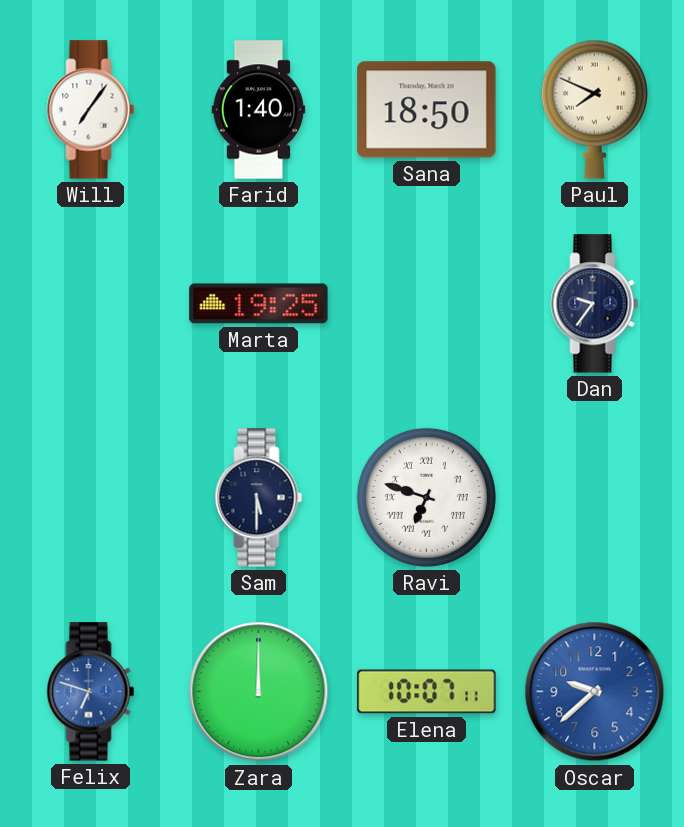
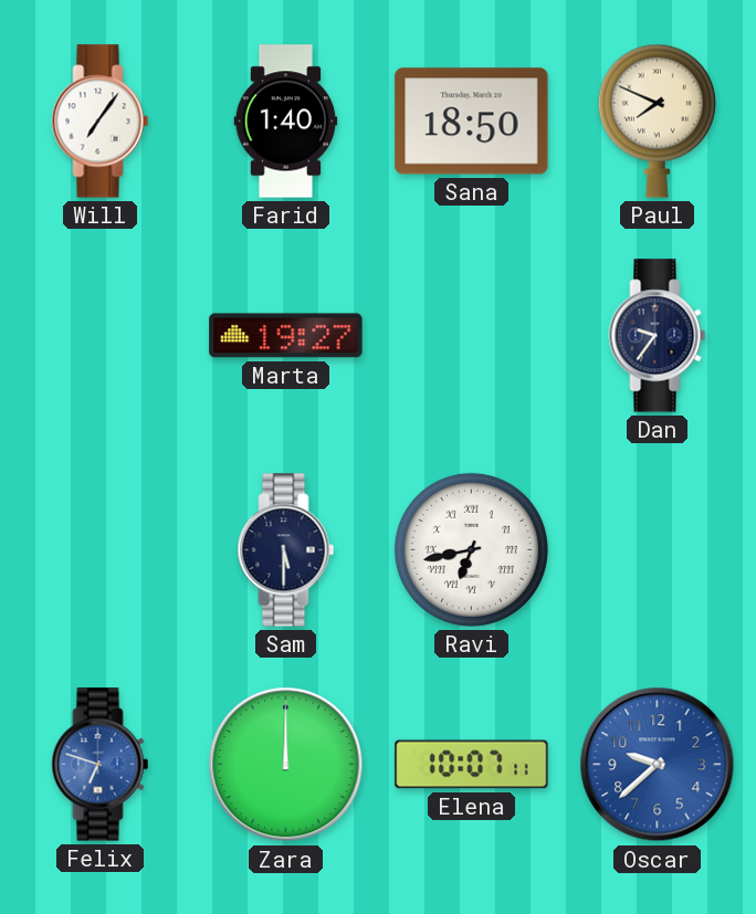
Marta: 19:25 -> 19:27 (286, 336)
Ravi: 6:48 -> 6:43 (471, 549)
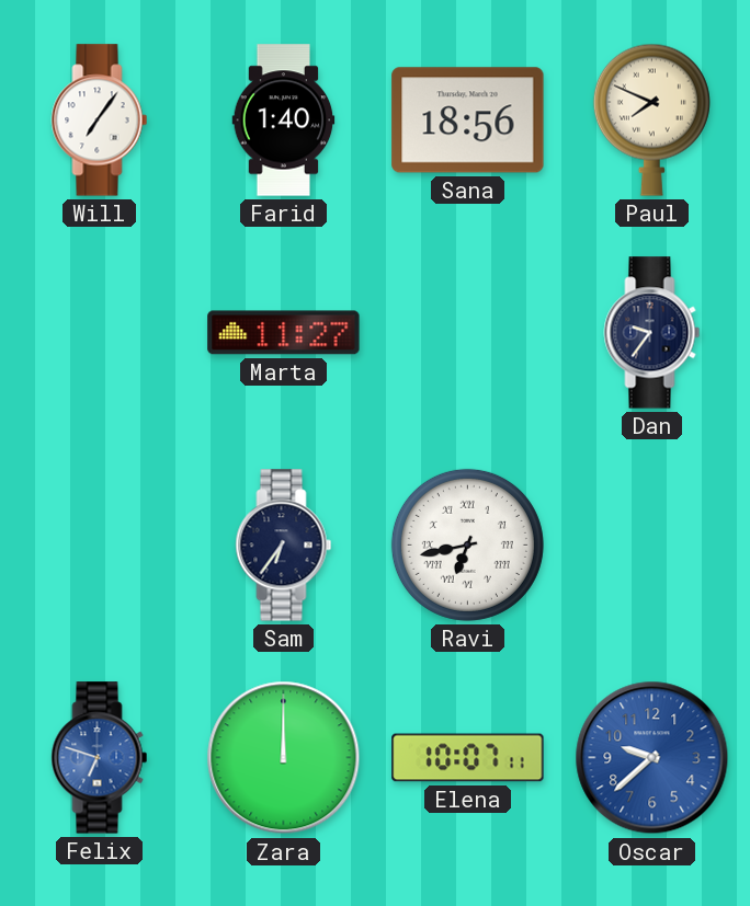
Sana: 18:50 -> 18:56 (468, 121)
Marta: 19:27 -> 11:27 (284, 333)
Sam: 5:30 -> 6:36 (284, 546)
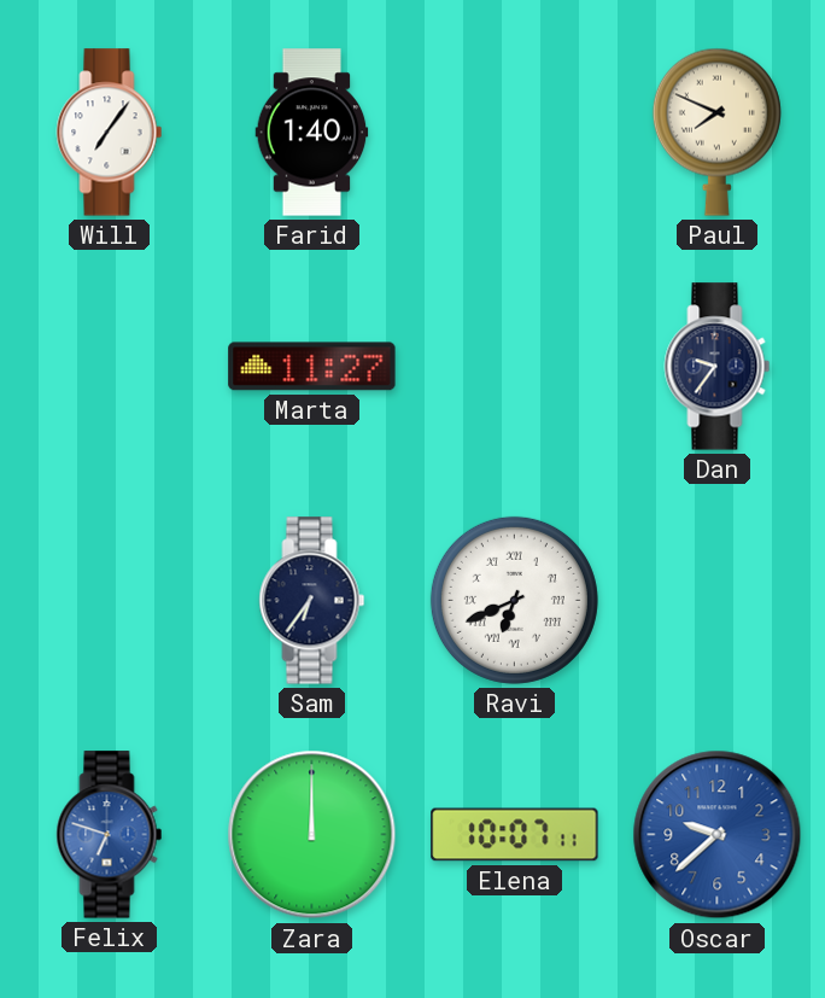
Sana: 18:56 -> none (468, 121)
Ravi: 6:43 -> 6:41 (514, 600)
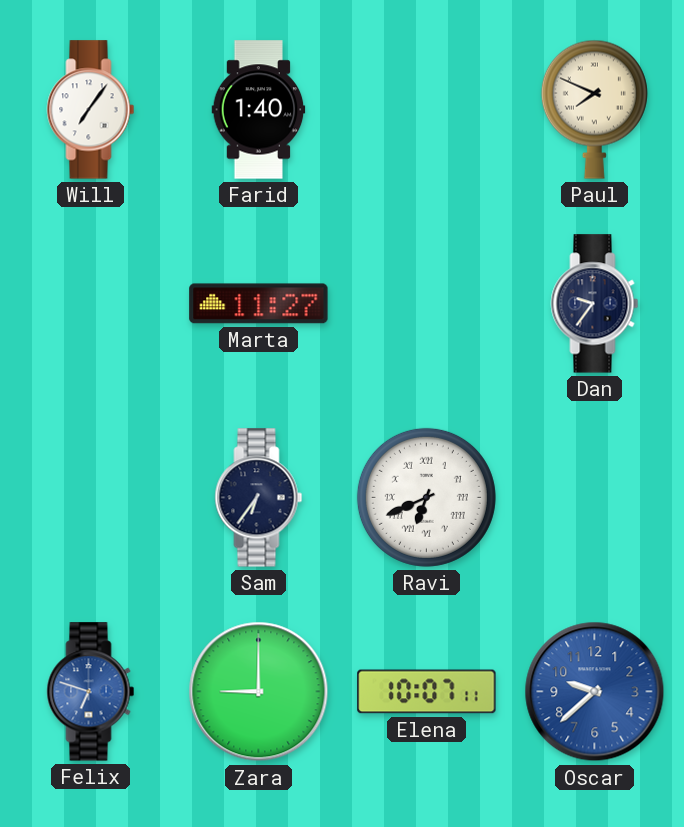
Zara: 12:00 -> 9:00 (259, 692)
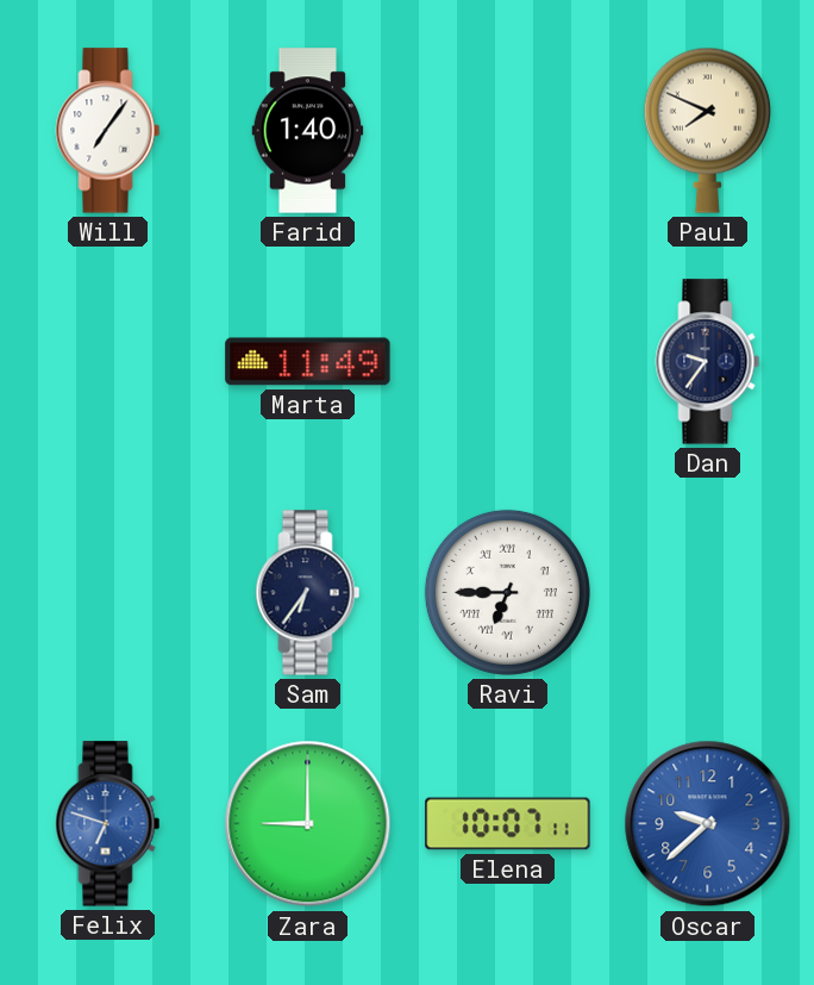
Marta: 11:27 -> 11:49 (308, 362)
Ravi: 6:41 -> 6:45 (507, 592)
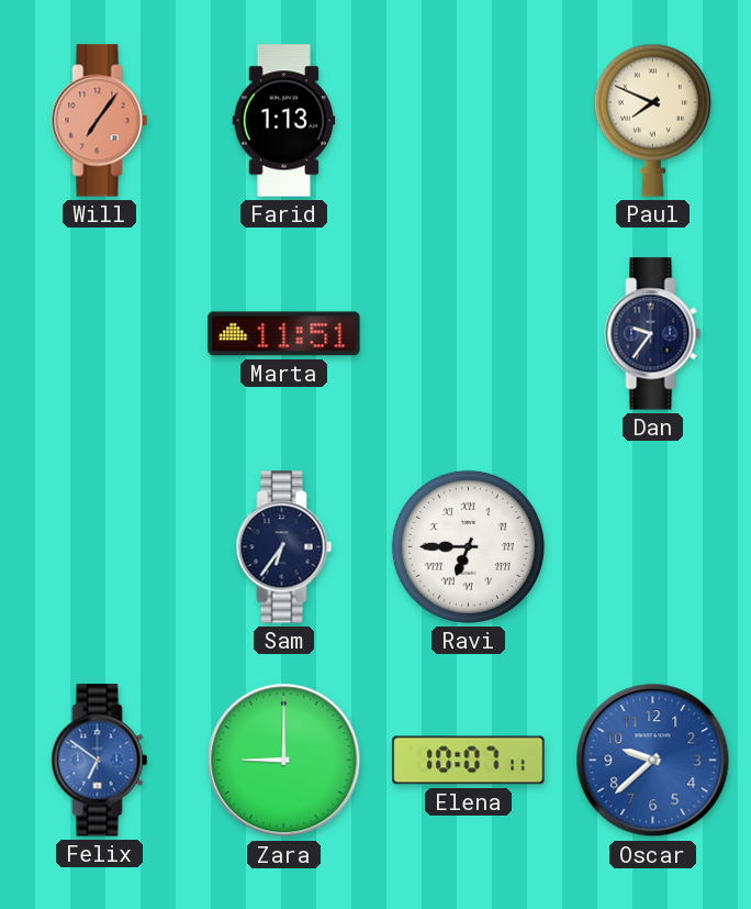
Will dial: white -> salmon (100, 121)
Farid: 1:40 -> 1:13 (284, 121)
Marta: 11:49 -> 11:51 (284, 334)
Felix: 6:48 -> 6:51 (100, 761)
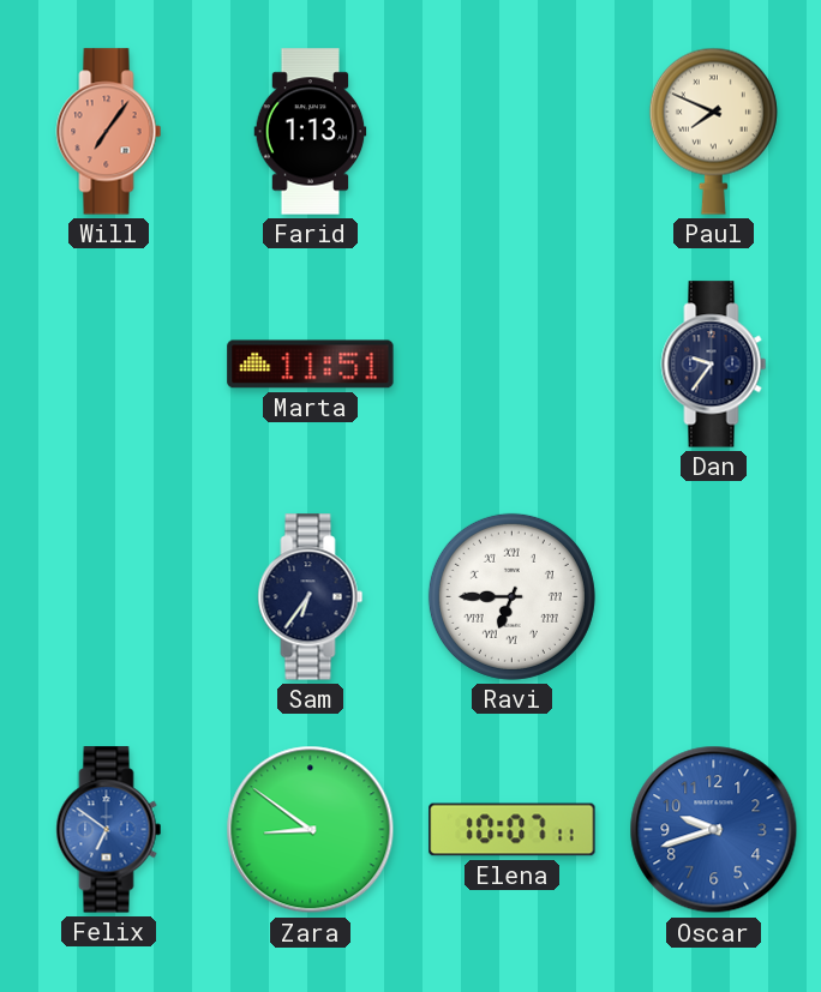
Zara: 9:00 -> 8:51 (311, 830)
Oscar: 9:38 -> 9:42 (714, 830)
